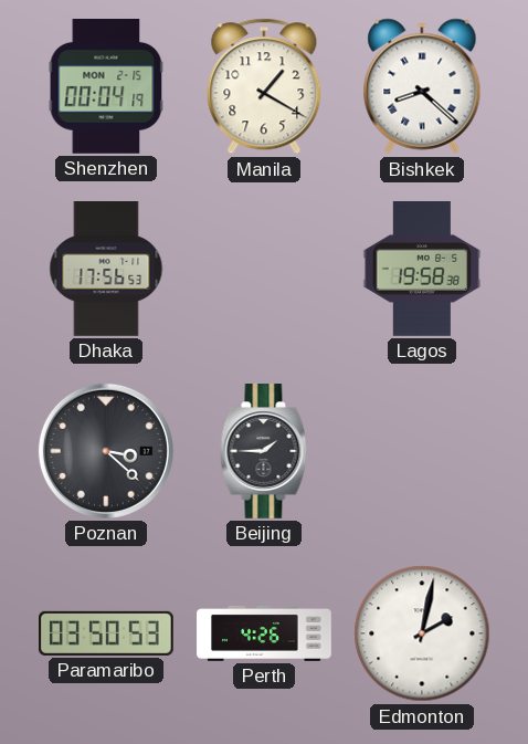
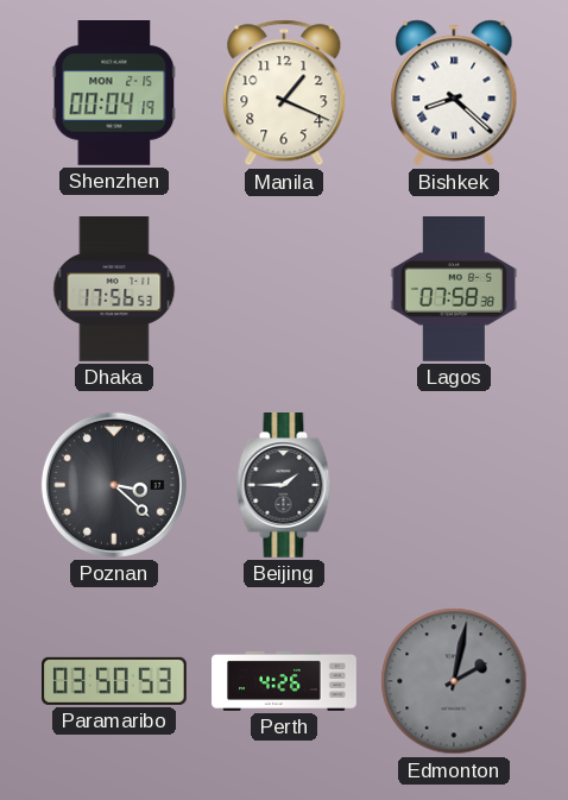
Manila: 1:20 -> 1:19 (284, 93)
Lagos: 19:58 -> 07:58 (454, 290)
Edmonton dial: white -> grey (454, 681)
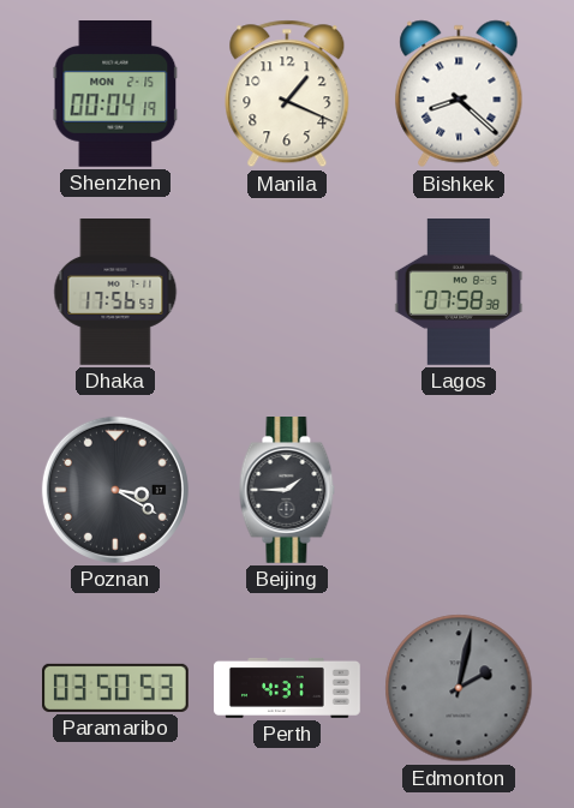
Poznan: 3:22 -> 3:20 (115, 490)
Perth: 4:26 -> 4:31 (287, 688)
